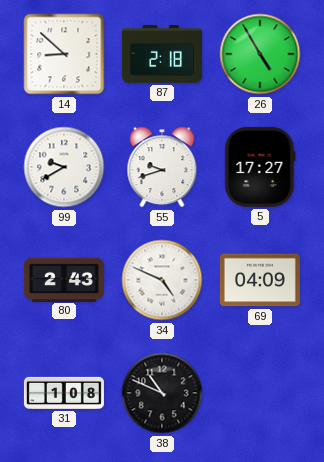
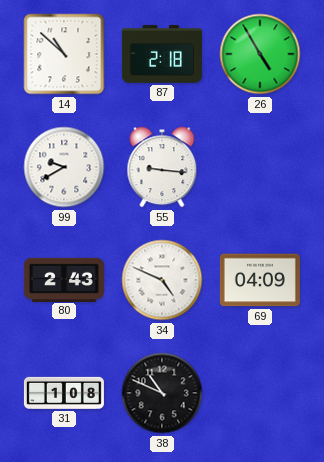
14: 8:52 -> 10:52 (64, 54)
55: 9:42 -> 9:16 (162, 167)
5: 17:27 -> none (260, 167)
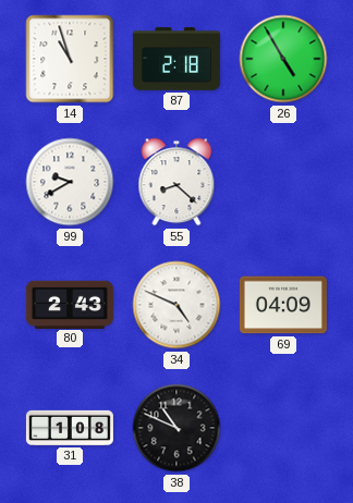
14: 10:52 -> 10:57 (70, 59)
55: 9:16 -> 8:22 (176, 182)
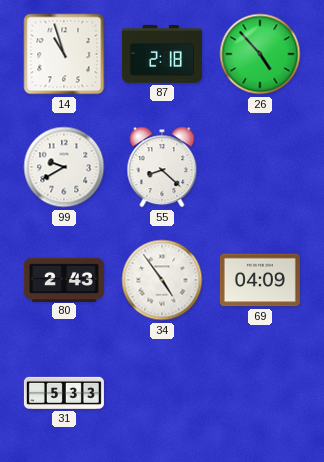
26: 4:55 -> 4:53 (260, 54)
34: 4:49 -> 4:54 (162, 280)
31: 1:08 -> 5:33 (64, 393)
38: 10:49 -> none (176, 428)
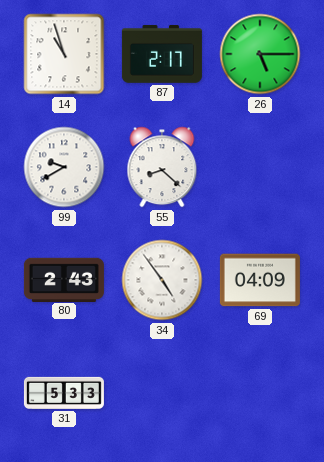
87: 2:18 -> 2:17 (162, 54)
26: 4:53 -> 5:15 (260, 54)
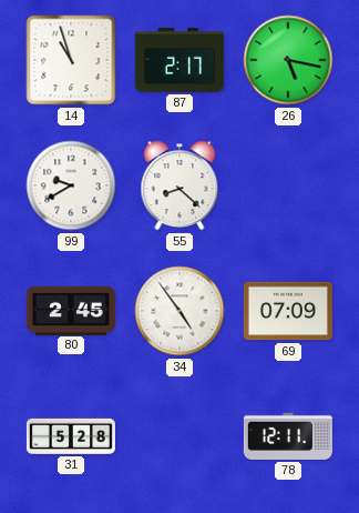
26: 5:15 -> 5:17 (288, 60)
80: 2:43 -> 2:45 (71, 310)
69: 04:09 -> 07:09 (288, 311)
31: 5:33 -> 5:28 (71, 436)
78: none -> 12:11 (288, 436)
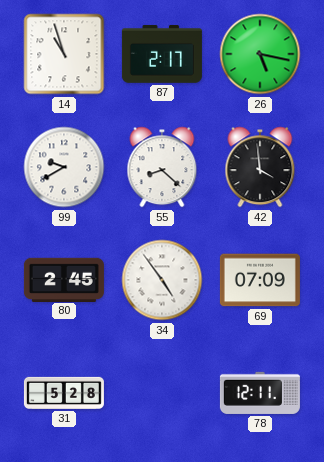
42: none -> 3:59 (260, 167)
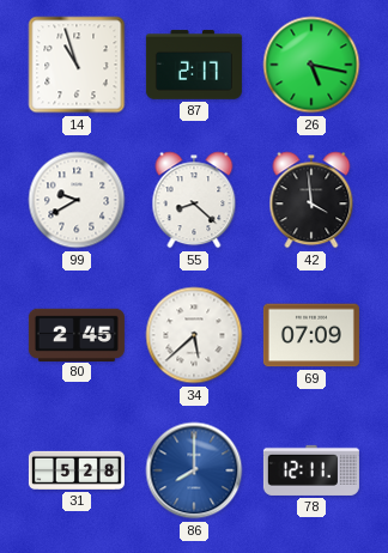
34: 4:54 -> 5:38 (194, 335)
86: none -> 8:00 (194, 470)
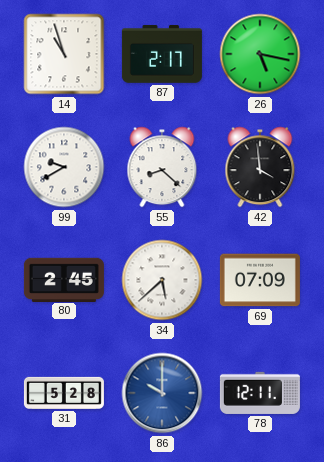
86: 8:00 -> 10:00 (162, 393)
